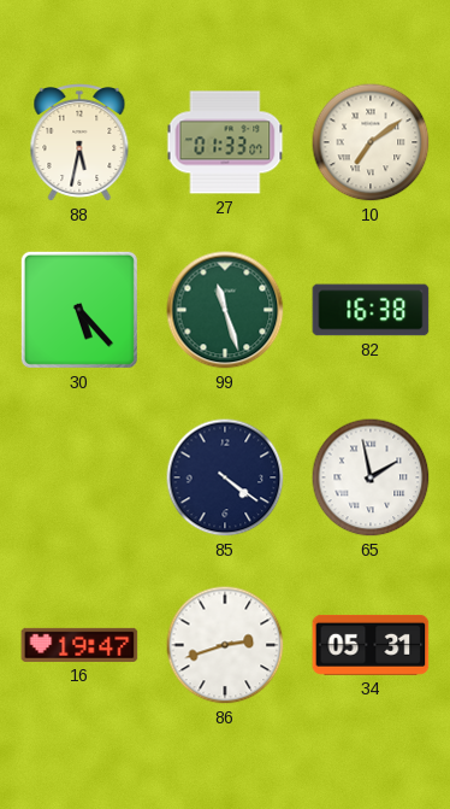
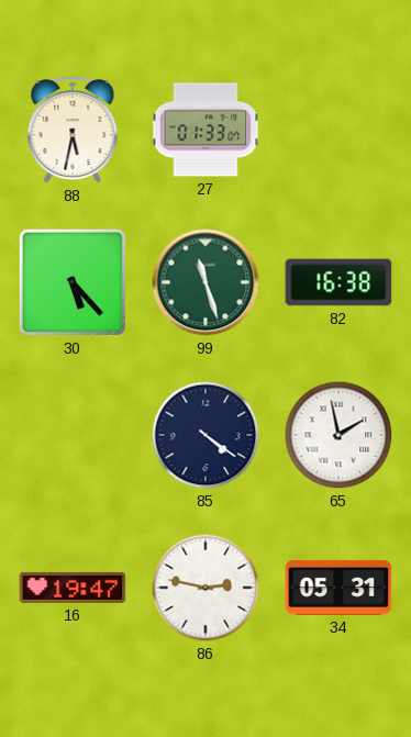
10: 7:09 -> none (371, 142)
86: 2:42 -> 2:47 (205, 588)
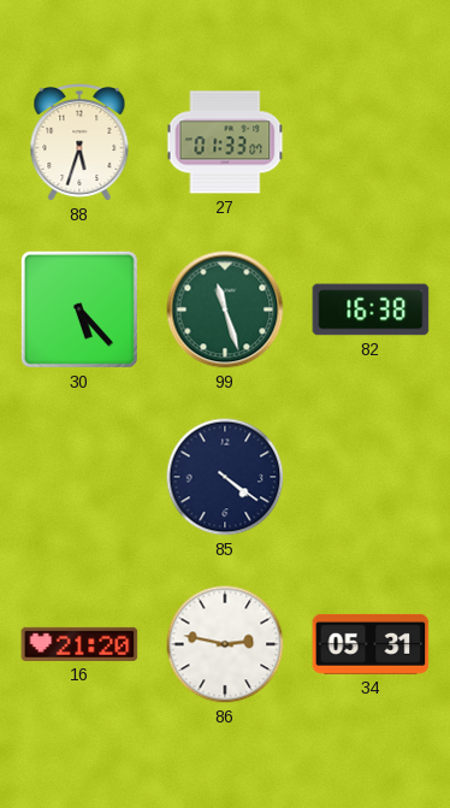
88: 5:32 -> 5:33 (79, 143)
65: 1:58 -> none (338, 435)
16: 19:47 -> 21:20 (79, 644)
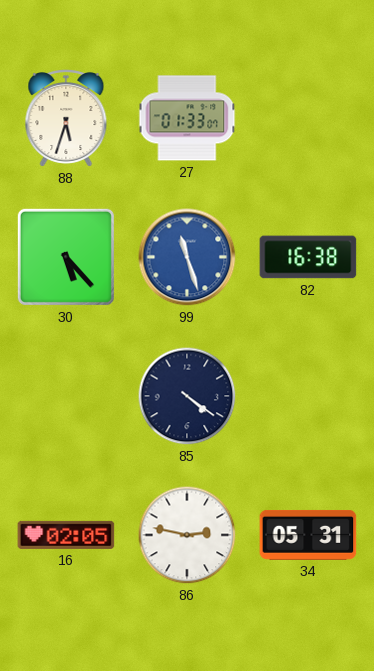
99 dial: green -> blue (187, 257)
16: 21:20 -> 02:05 (66, 535)
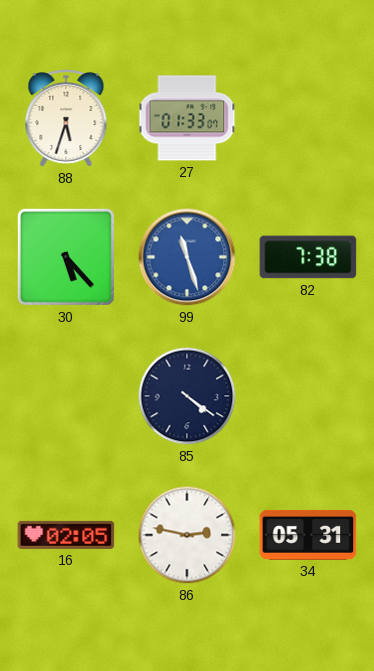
82: 16:38 -> 7:38 (308, 257)
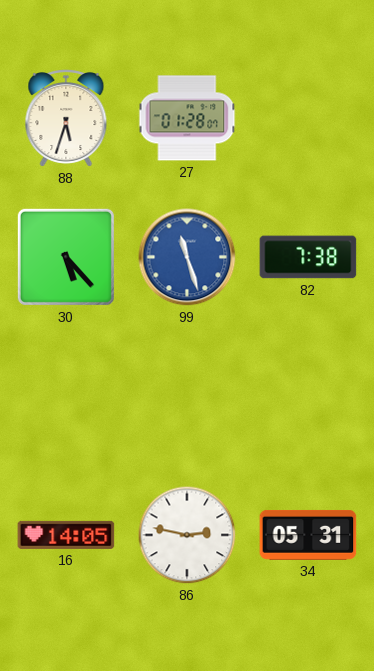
27: 01:33 -> 01:28 (187, 118)
85: 4:21 -> none (187, 396)
16: 02:05 -> 14:05 (66, 535)
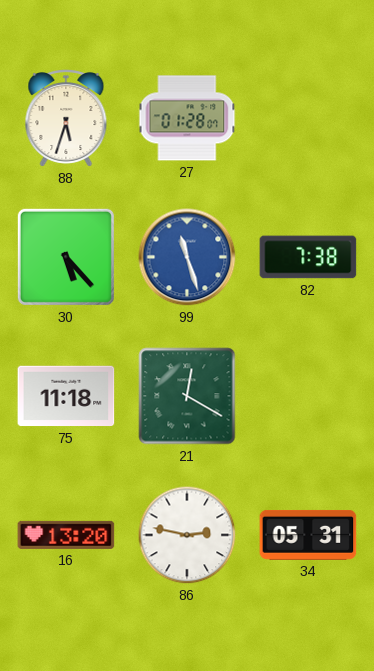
75: none -> 11:18 (66, 396)
21: none -> 12:20 (187, 396)
16: 14:05 -> 13:20 (66, 535)
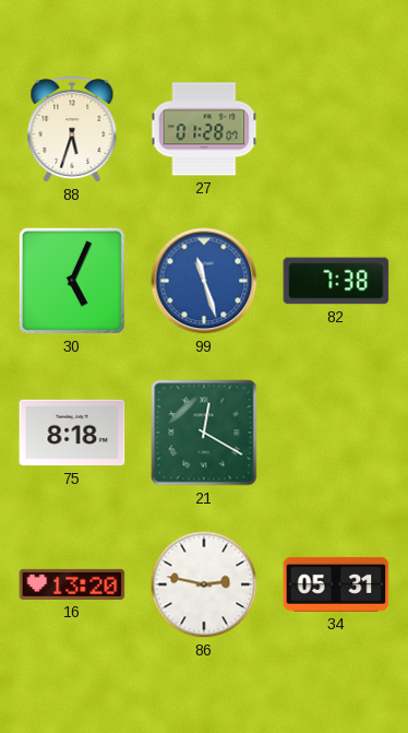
30: 5:23 -> 5:04 (72, 281)
75: 11:18 -> 8:18 (72, 433)
